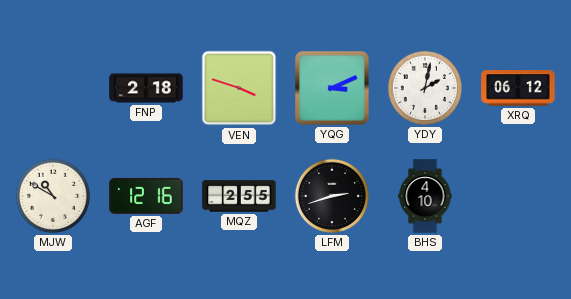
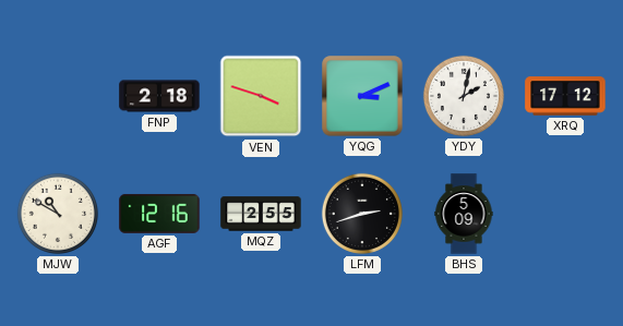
XRQ: 06:12 -> 17:12 (565, 96)
BHS: 4:10 -> 5:09 (464, 214)
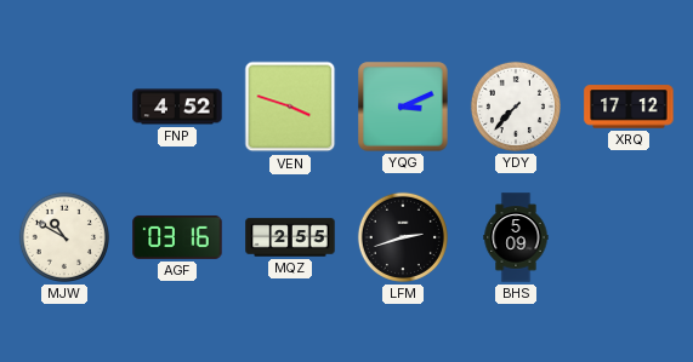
FNP: 2:18 -> 4:52 (177, 107)
YDY: 2:02 -> 7:37 (516, 107)
AGF: 12:16 -> 03:16 (177, 237)
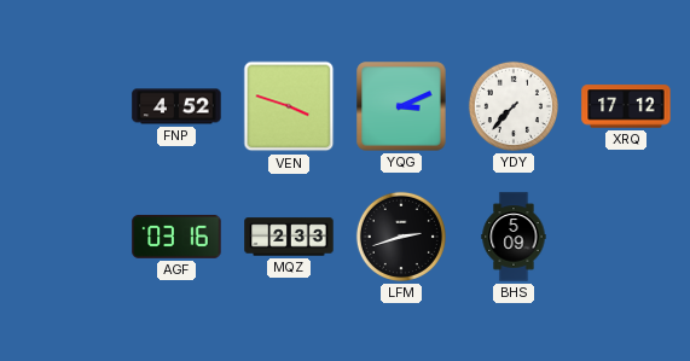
MJW: 10:50 -> none (64, 237)
MQZ: 2:55 -> 2:33 (289, 237)
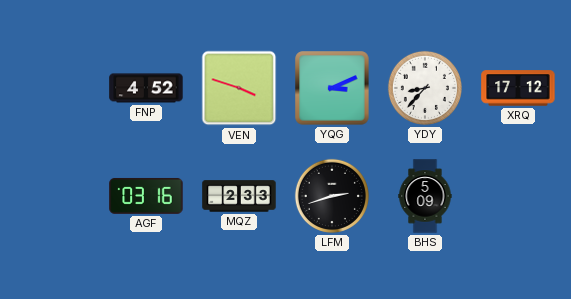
YDY: 7:37 -> 8:37 (425, 88)
